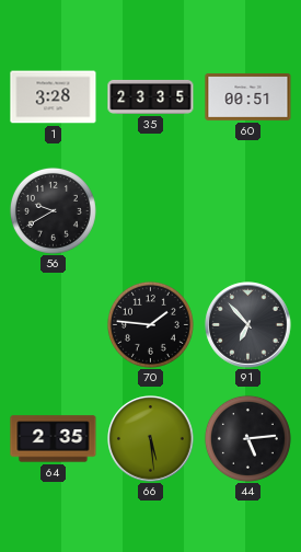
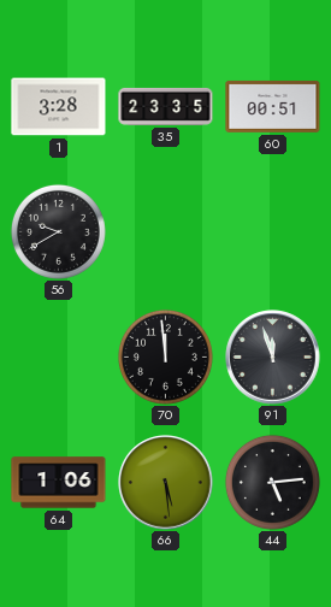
70: 1:46 -> 11:59 (165, 356)
91: 6:53 -> 11:57 (273, 358)
64: 2:35 -> 1:06 (59, 483)
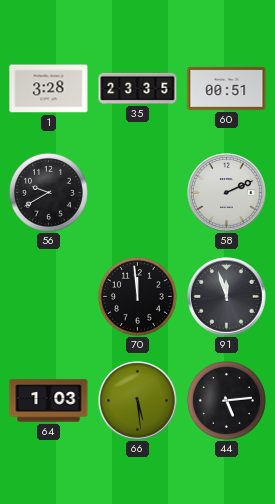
58: none -> 2:11 (227, 193)
64: 1:06 -> 1:03 (49, 401)
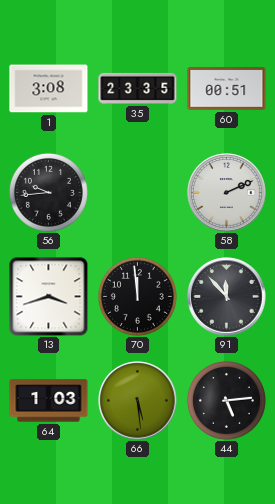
1: 3:28 -> 3:08 (49, 89)
56: 9:40 -> 9:44 (48, 192)
13: none -> 3:42 (49, 297)
91: 11:57 -> 11:53 (227, 297)
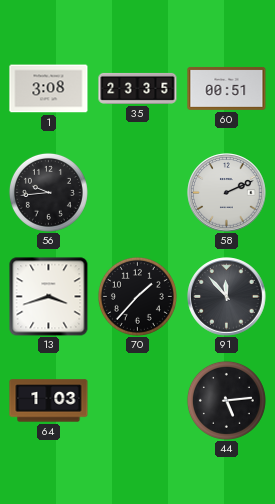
70: 11:59 -> 1:37 (137, 296)
66: 5:29 -> none (138, 401)
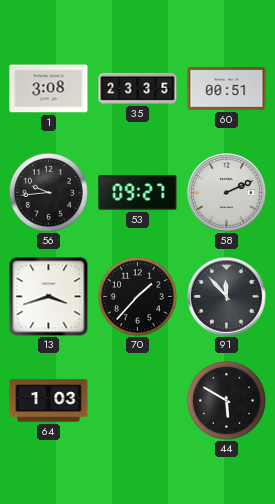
53: none -> 09:27 (138, 193)
44: 5:14 -> 5:50 (226, 400)
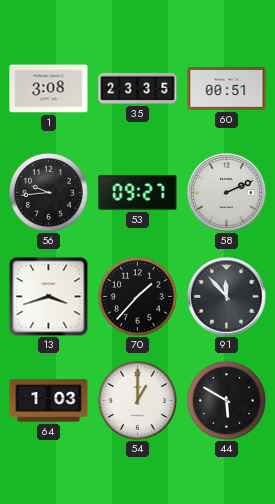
54: none -> 1:00 (137, 400)
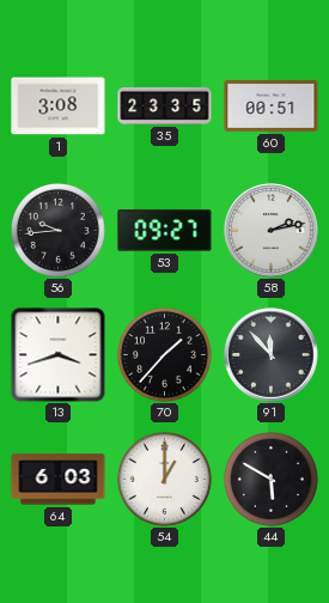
58: 2:11 -> 2:13 (272, 231)
64: 1:03 -> 6:03 (59, 480)
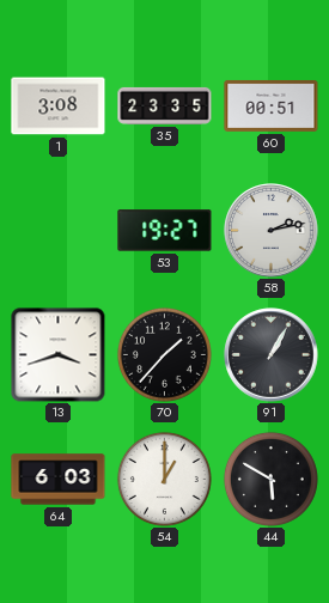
56: 9:44 -> none (57, 230)
53: 09:27 -> 19:27 (165, 231)
91: 11:53 -> 1:05 (272, 355)
